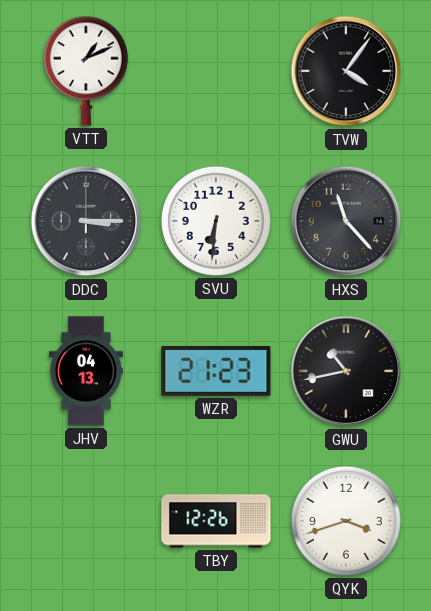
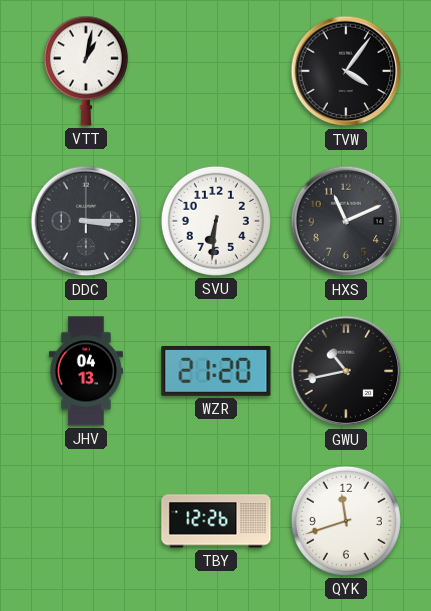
VTT: 1:11 -> 1:02 (86, 71)
HXS: 11:23 -> 11:11 (346, 221)
WZR: 21:23 -> 21:20 (216, 371)
QYK: 3:42 -> 11:42 (346, 521)
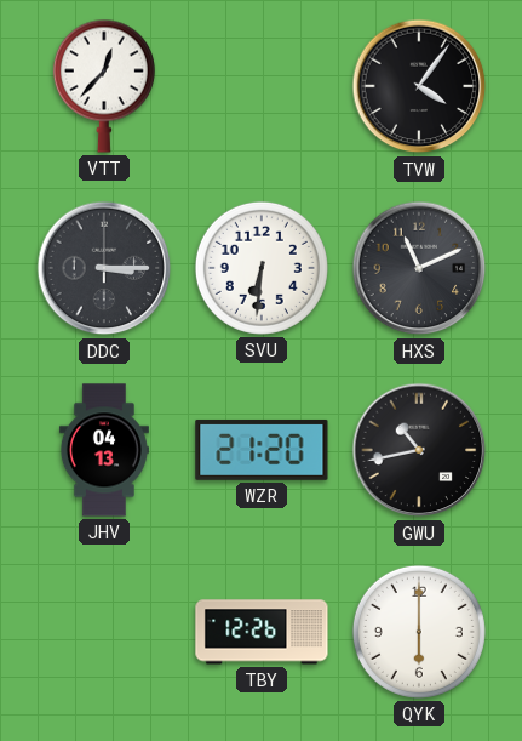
VTT: 1:02 -> 12:37 (104, 86)
QYK: 11:42 -> 6:00 (419, 632)
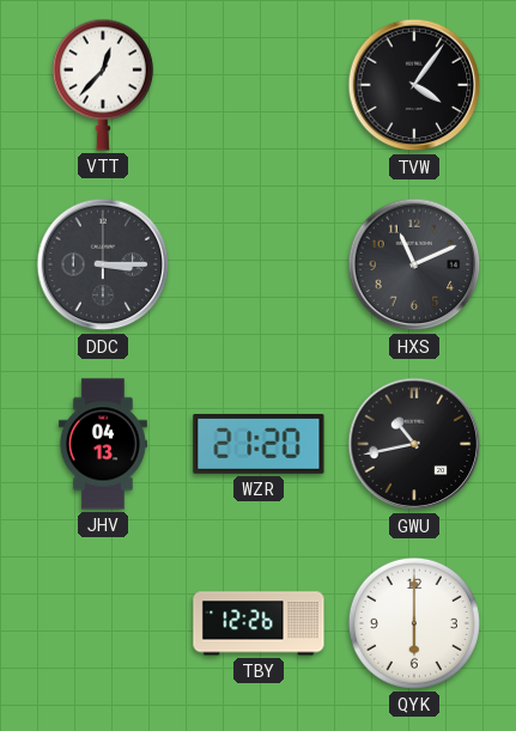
SVU: 6:31 -> none (262, 268)
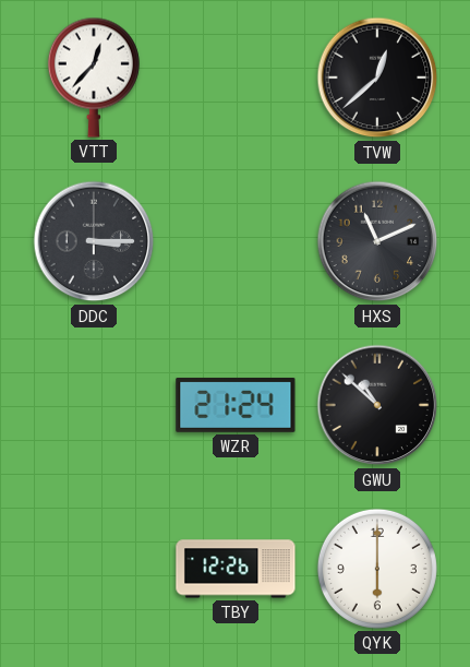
TVW: 4:06 -> 12:38 (377, 78)
JHV: 04:13 -> none (103, 444)
WZR: 21:20 -> 21:24 (236, 405)
GWU: 10:43 -> 10:52 (377, 405)
